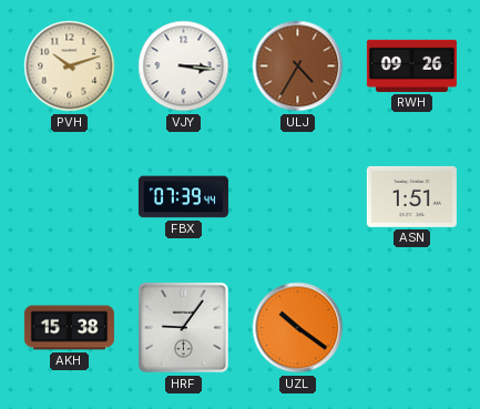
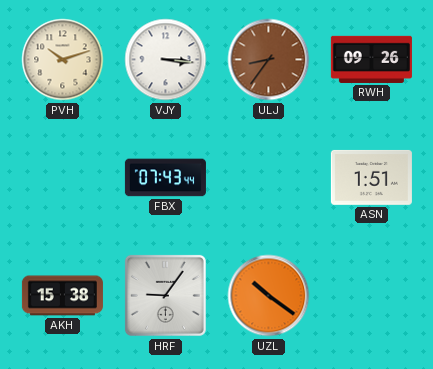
ULJ: 4:35 -> 8:36 (269, 60)
FBX: 07:39 -> 07:43 (165, 178)
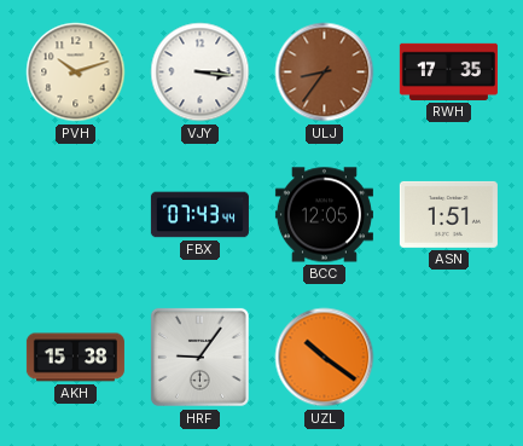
RWH: 09:26 -> 17:35 (448, 71)
BCC: none -> 12:05 (324, 215)
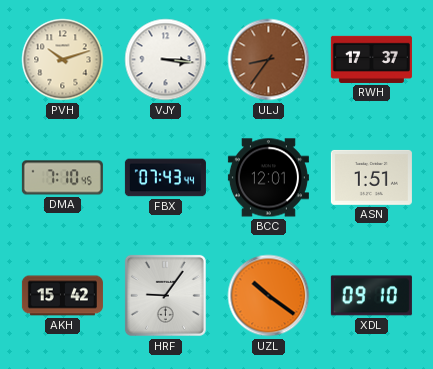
RWH: 17:35 -> 17:37 (371, 59)
DMA: none -> 7:10 (62, 178)
BCC: 12:05 -> 12:01 (268, 178)
AKH: 15:38 -> 15:42 (62, 296)
XDL: none -> 09:10 (371, 296)
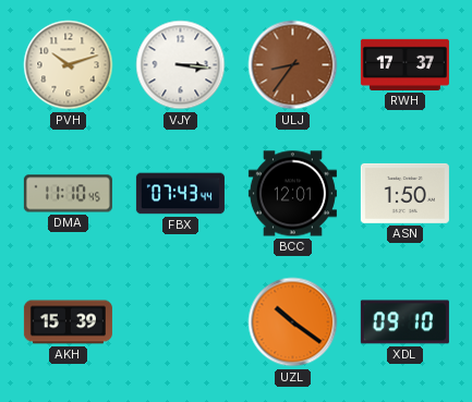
DMA: 7:10 -> 11:10 (68, 194)
ASN: 1:51 -> 1:50 (404, 193)
AKH: 15:42 -> 15:39 (68, 322)
HRF: 9:06 -> none (165, 295)
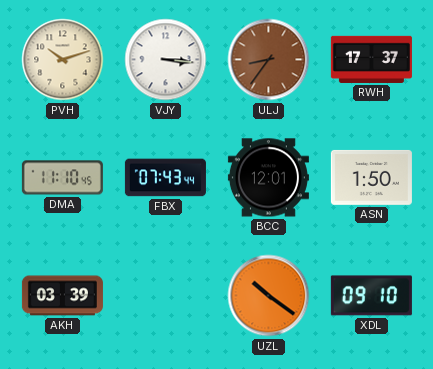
AKH: 15:39 -> 03:39 (62, 296)
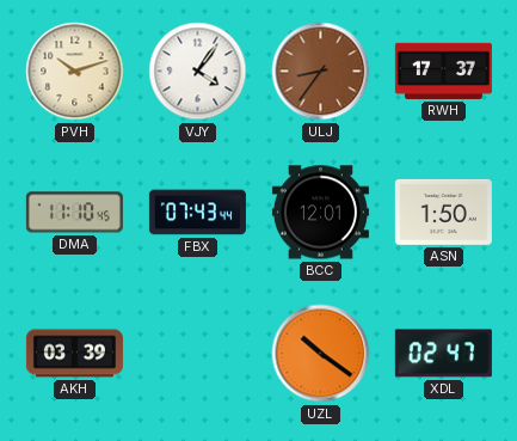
VJY: 3:16 -> 4:06 (198, 72)
XDL: 09:10 -> 02:47 (443, 354)
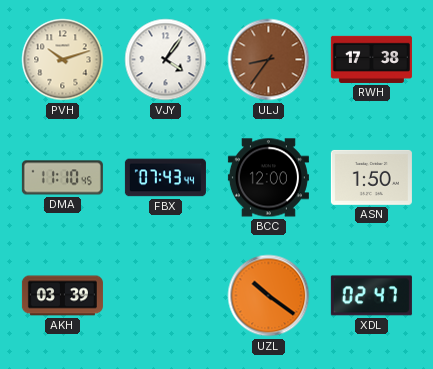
RWH: 17:37 -> 17:38 (371, 59)
BCC: 12:01 -> 12:00 (268, 178)
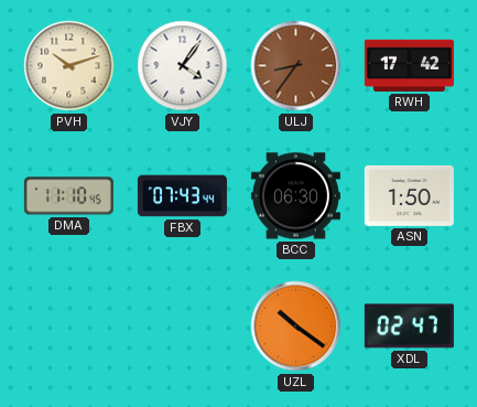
RWH: 17:38 -> 17:42 (409, 65)
BCC: 12:00 -> 06:30 (295, 196)
AKH: 03:39 -> none (62, 296)
